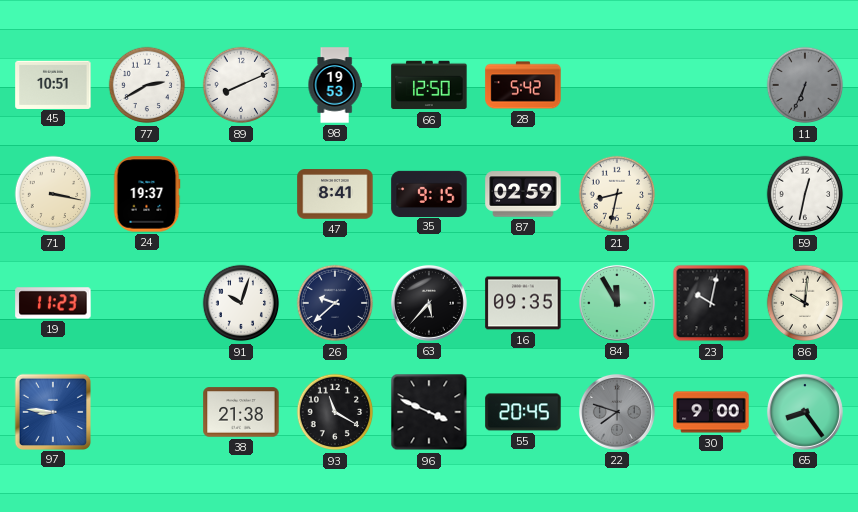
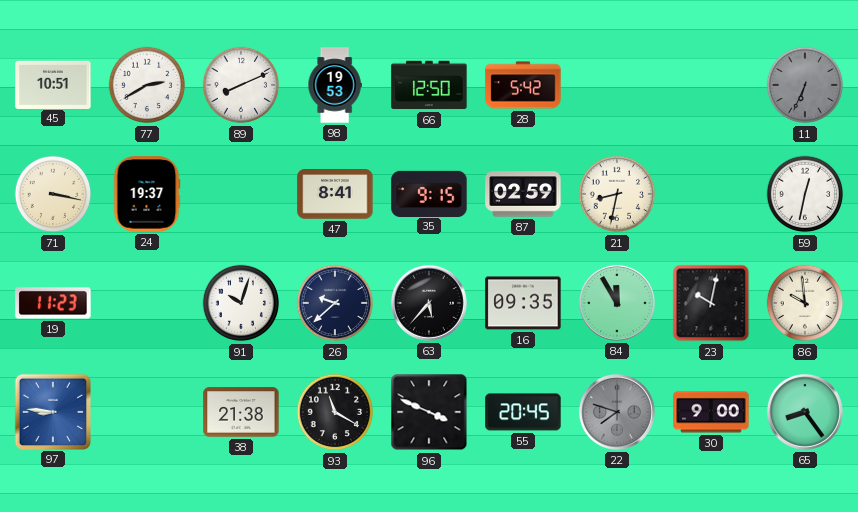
86: 10:01 -> 9:59 (805, 303)
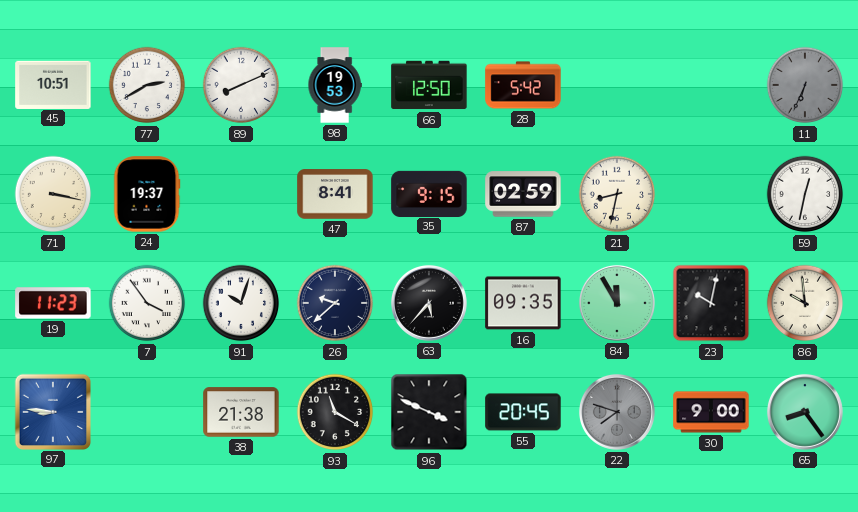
7: none -> 3:54 (147, 303)
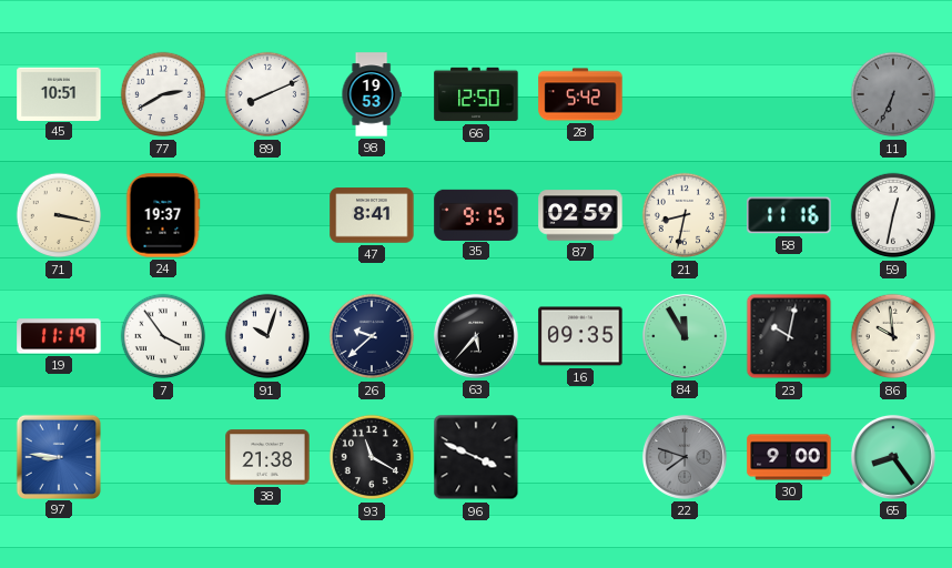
58: none -> 11:16 (789, 215)
19: 11:23 -> 11:19 (59, 336)
55: 20:45 -> none (523, 412)
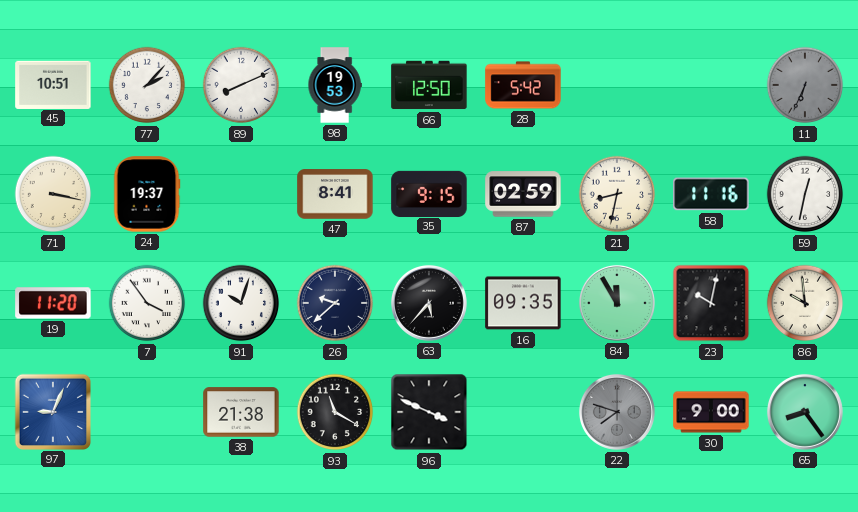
77: 2:40 -> 2:07 (147, 85)
19: 11:19 -> 11:20 (53, 303)
97: 8:46 -> 9:04 (52, 411)
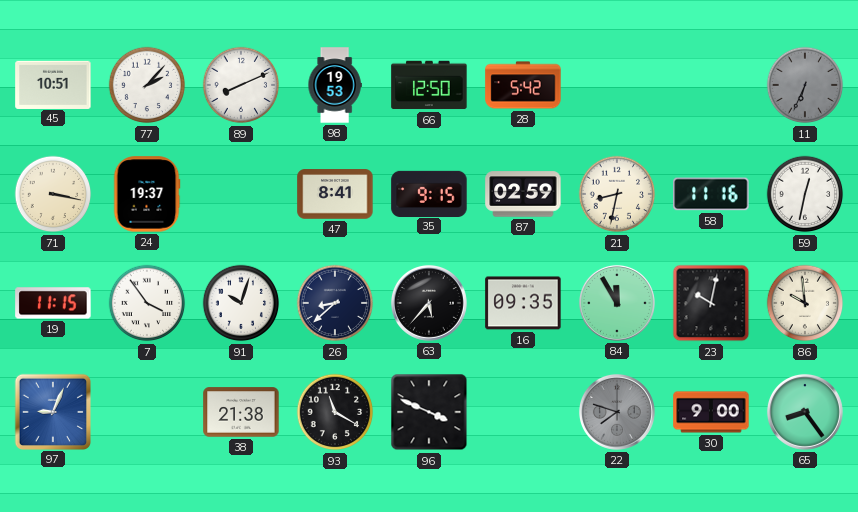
19: 11:20 -> 11:15 (53, 303)
26: 9:38 -> 8:38 (335, 303)
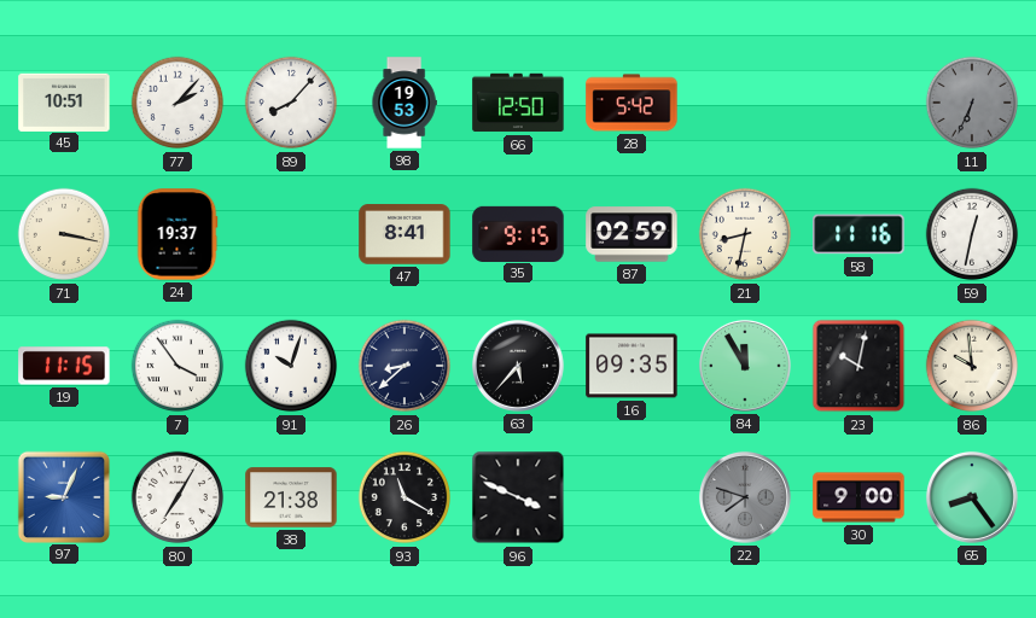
89: 8:11 -> 8:07 (291, 103)
80: none -> 7:05 (177, 497)
